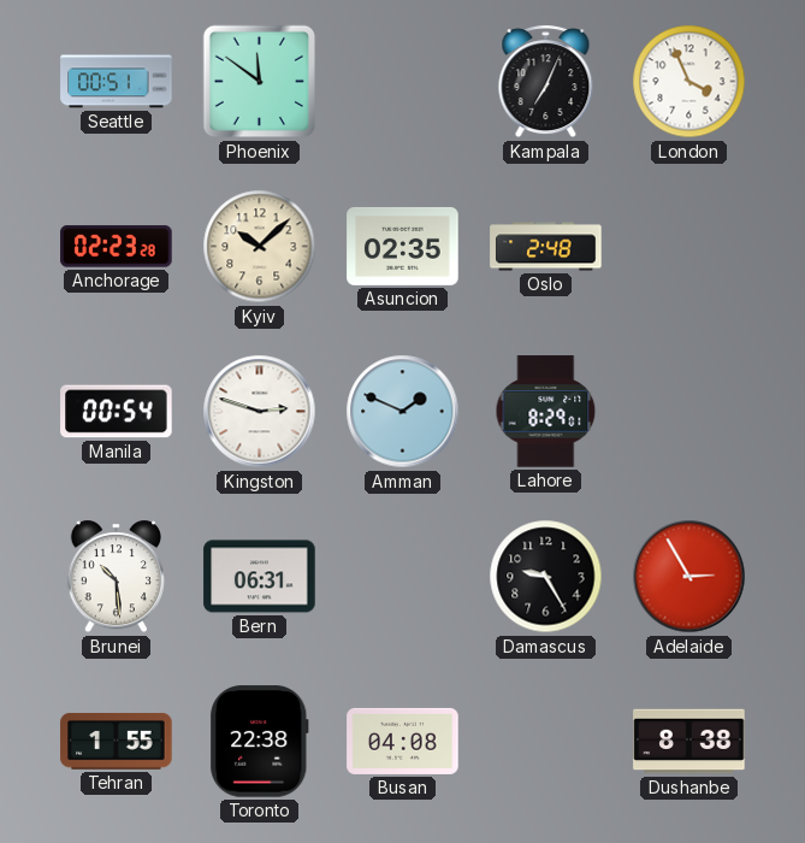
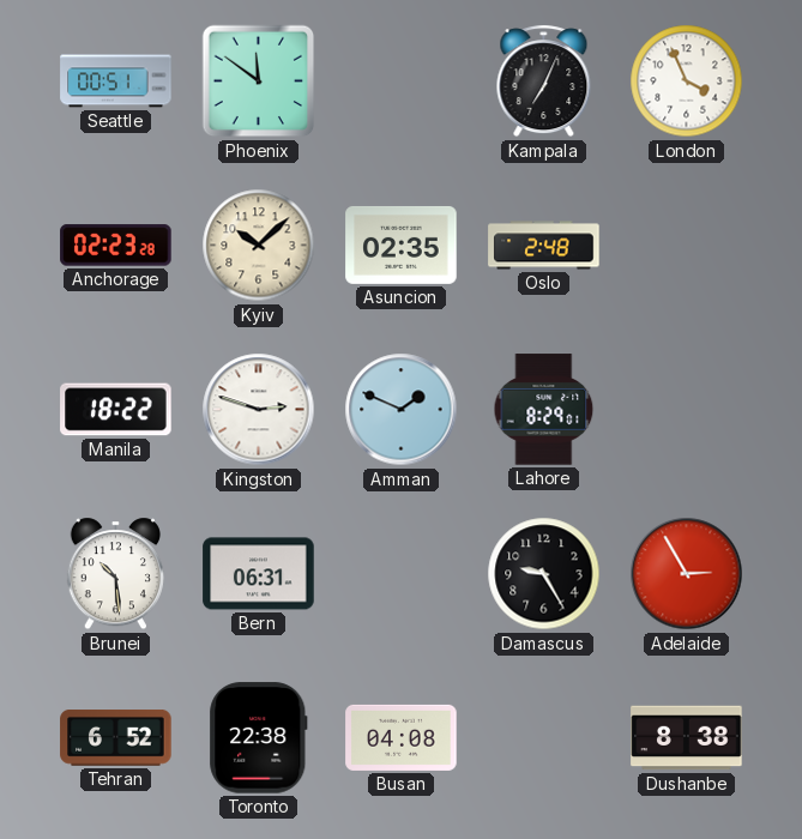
Manila: 00:54 -> 18:22 (116, 410)
Tehran: 1:55 -> 6:52 (116, 738)
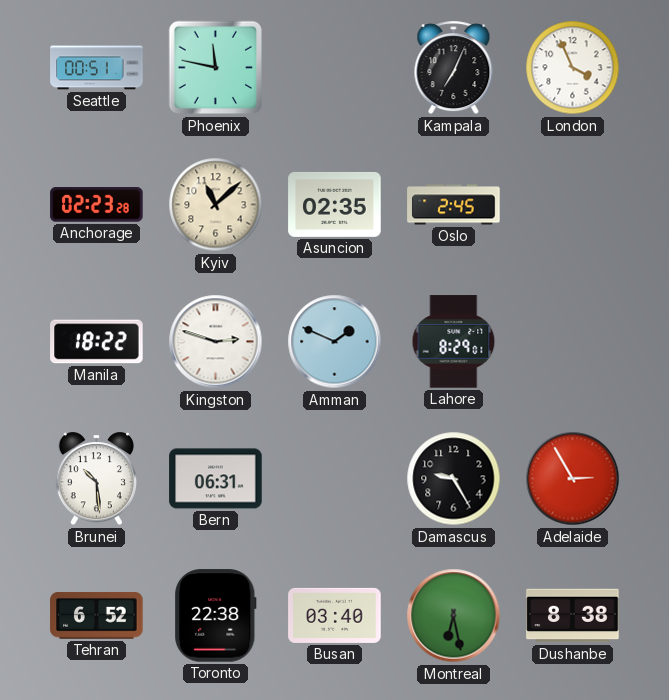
Phoenix: 11:51 -> 11:47 (216, 68)
Kyiv: 10:08 -> 11:08 (216, 205)
Oslo: 2:48 -> 2:45 (454, 205)
Busan: 04:08 -> 03:40 (335, 615)
Montreal: none -> 6:28 (454, 616)
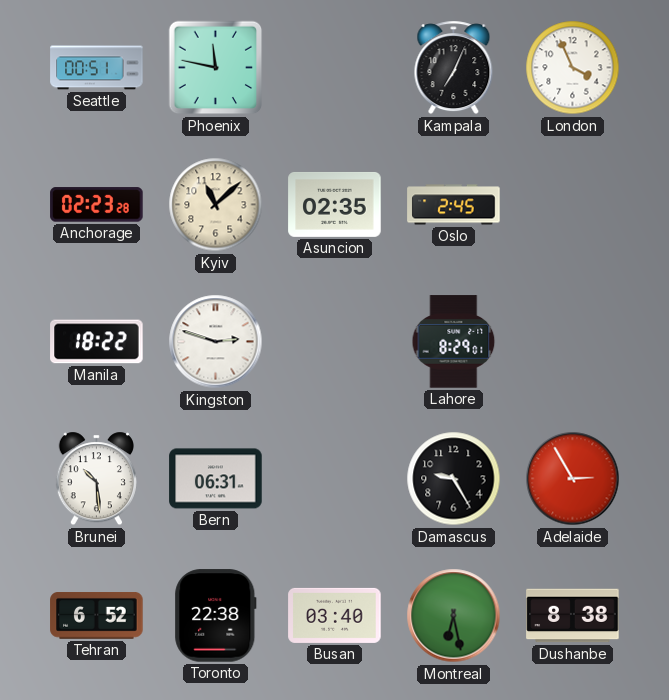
Amman: 1:49 -> none (335, 342)
